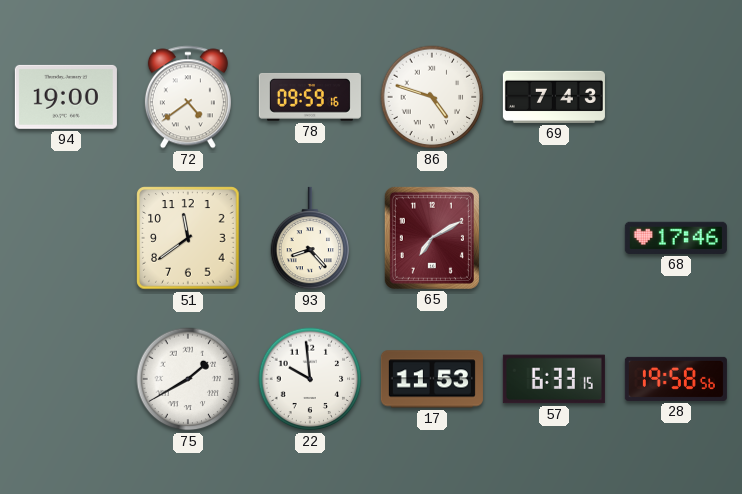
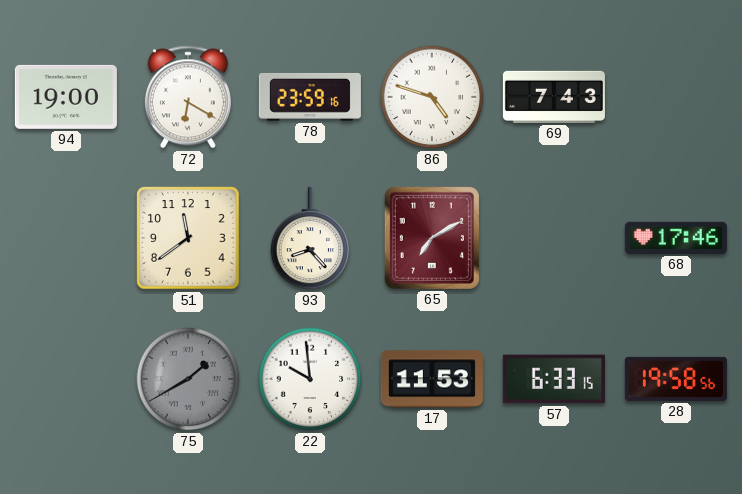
72: 4:39 -> 6:20 (188, 97)
78: 09:59 -> 23:59 (310, 97)
75 dial: white -> grey (188, 379)
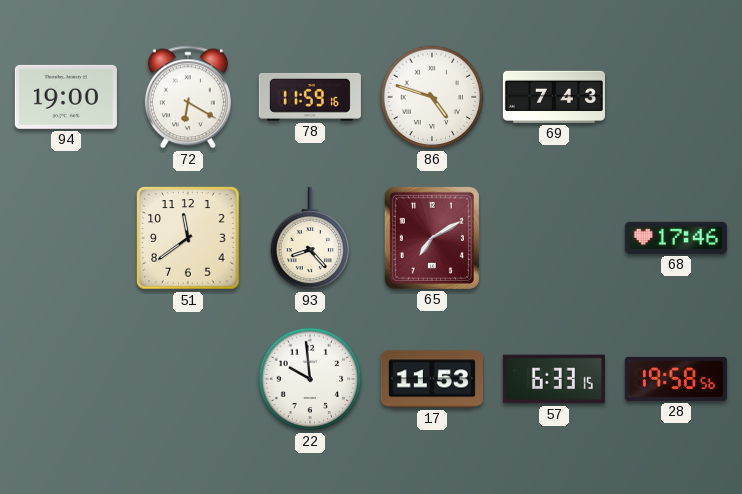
78: 23:59 -> 11:59 (310, 97)
75: 1:40 -> none (188, 379)
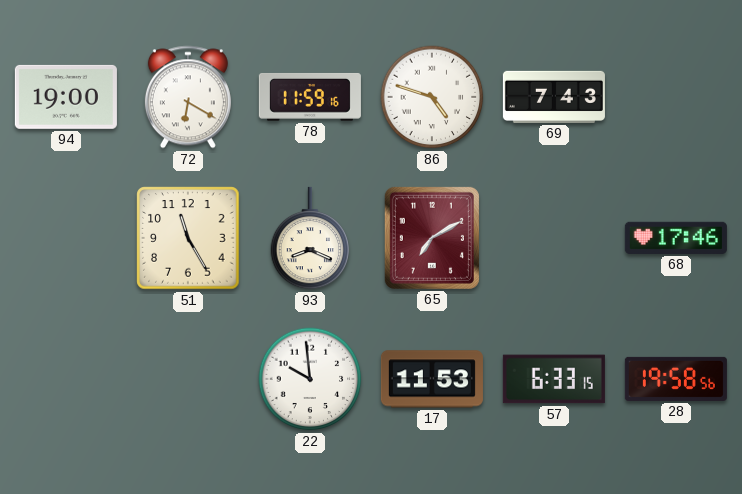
51: 11:39 -> 11:25 (188, 238)
93: 8:23 -> 8:19 (310, 238)
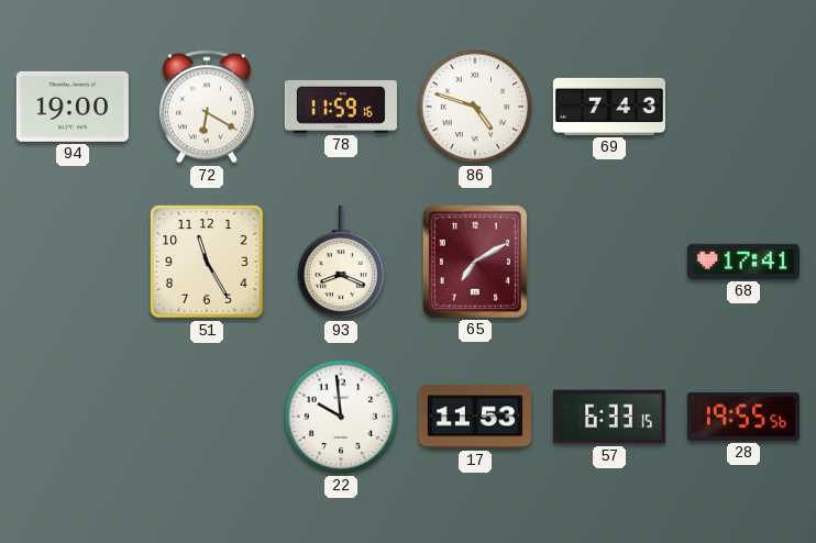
68: 17:46 -> 17:41 (743, 262)
28: 19:58 -> 19:55 (743, 417)
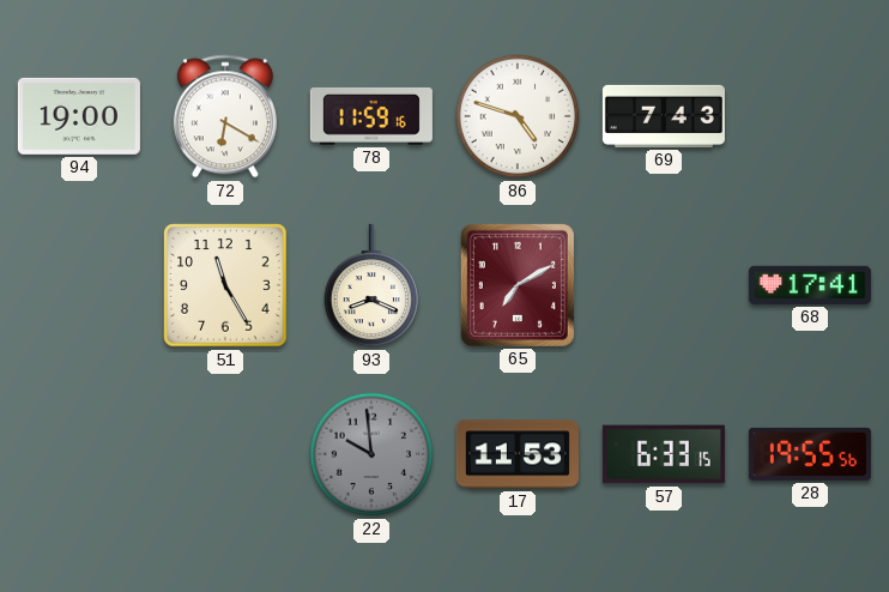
22 dial: white -> grey (371, 454)
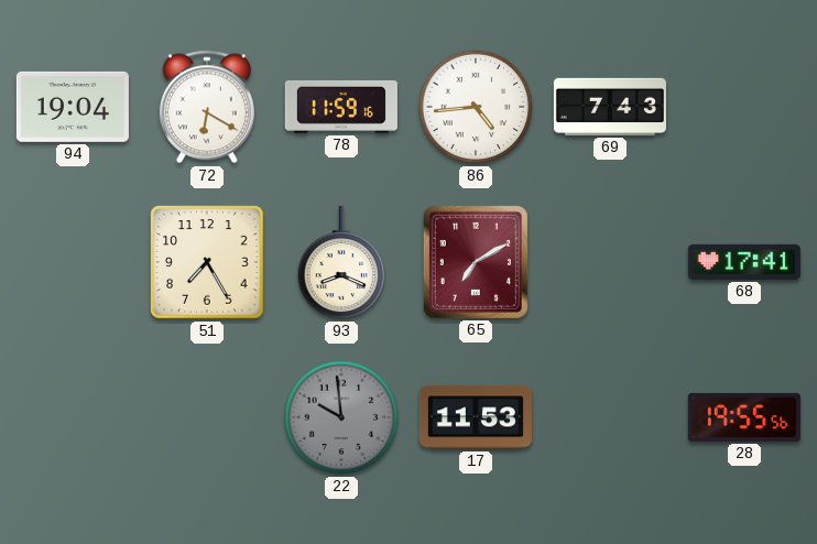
94: 19:00 -> 19:04 (73, 107)
86: 4:48 -> 4:44 (476, 107)
51: 11:25 -> 7:25 (207, 262)
57: 6:33 -> none (664, 454)
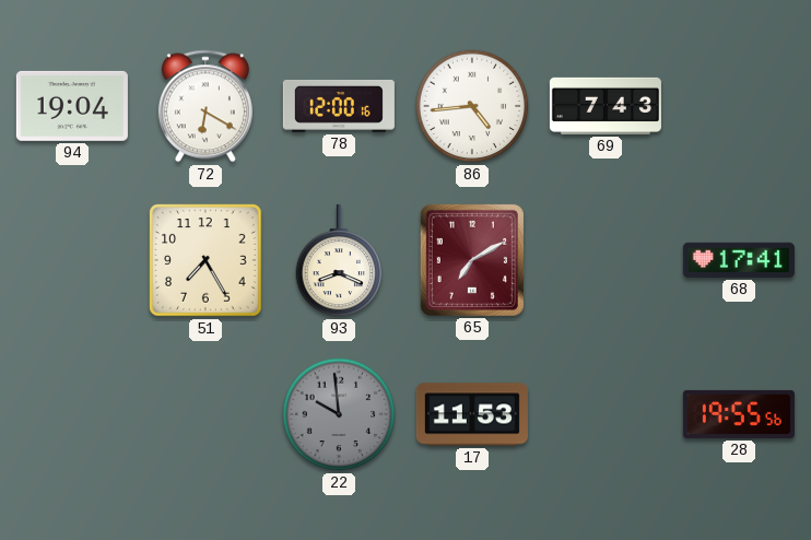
78: 11:59 -> 12:00 (339, 106)
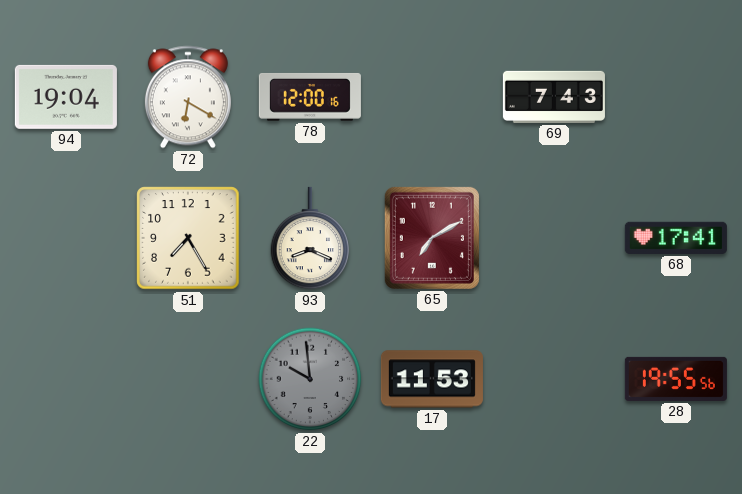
86: 4:44 -> none (472, 106)
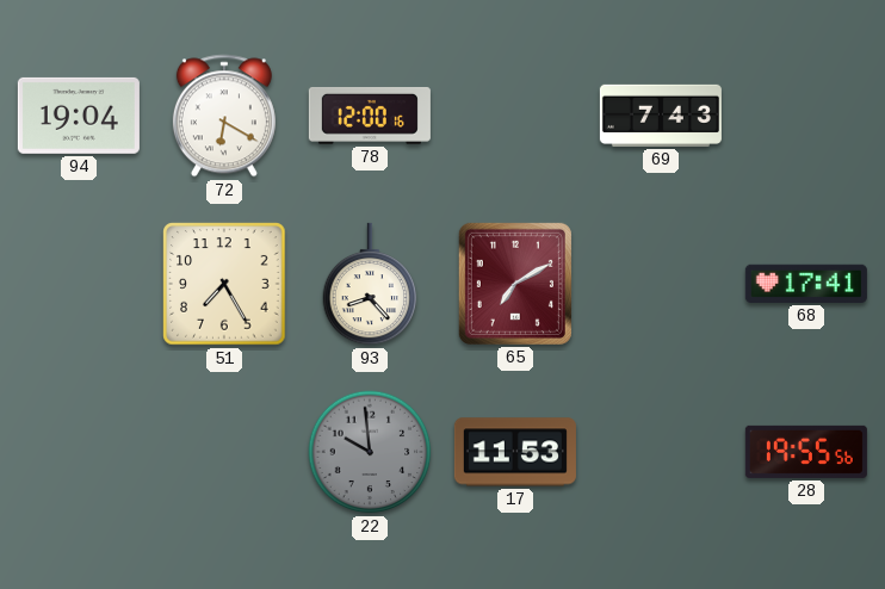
93: 8:19 -> 8:23 (370, 284)
